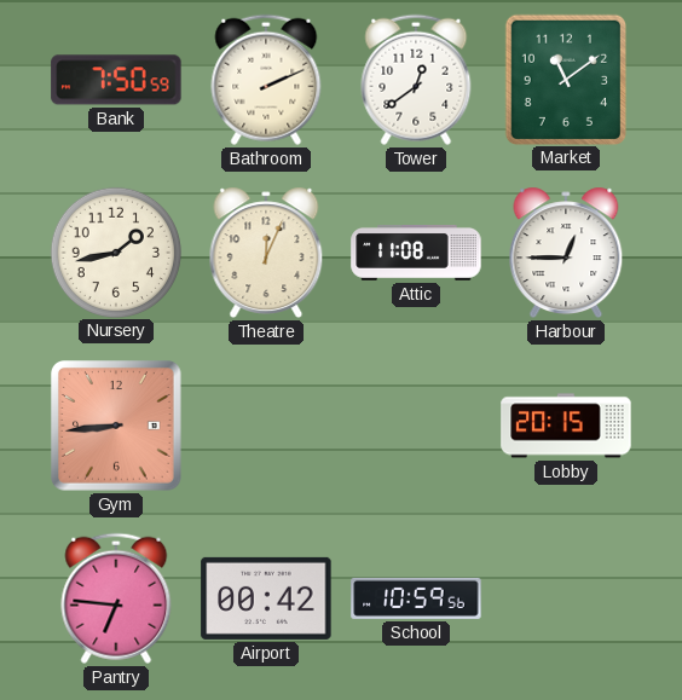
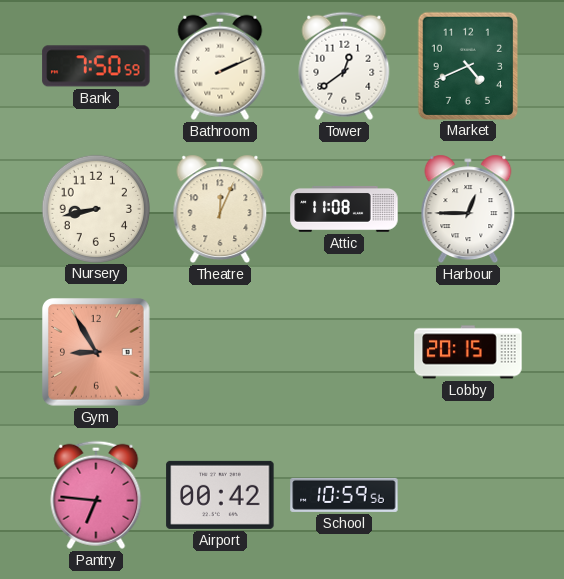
Market: 11:09 -> 4:41 (467, 65)
Nursery: 1:43 -> 8:43 (95, 208)
Gym: 8:44 -> 8:55 (97, 353)
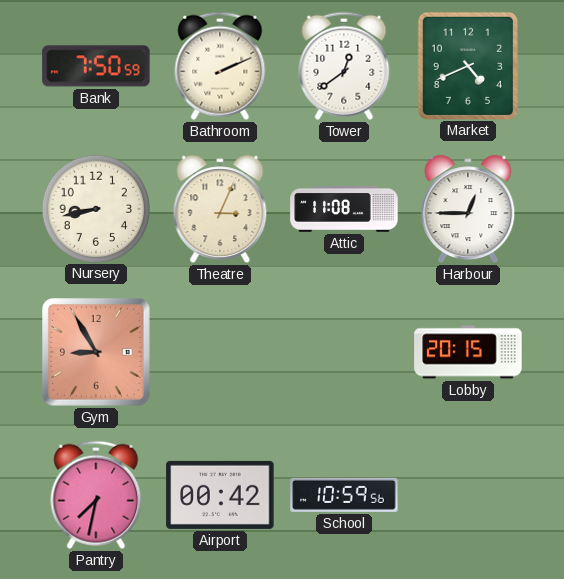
Theatre: 12:04 -> 3:04 (220, 209)
Pantry: 6:46 -> 7:32 (96, 495)
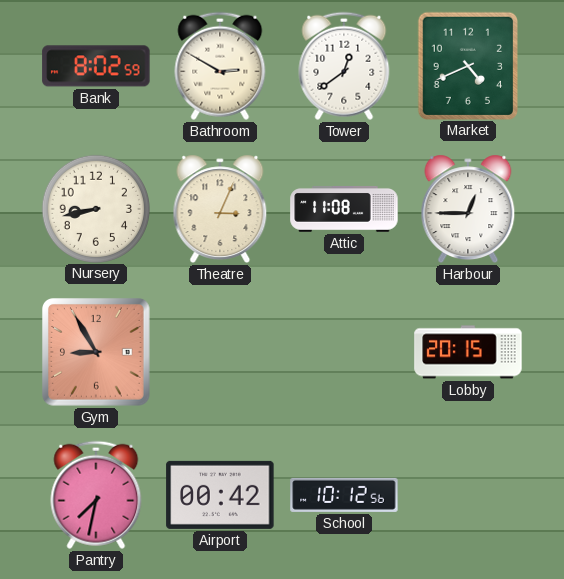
Bank: 7:50 -> 8:02 (96, 66)
Bathroom: 2:11 -> 2:50 (220, 66)
School: 10:59 -> 10:12 (344, 495)
